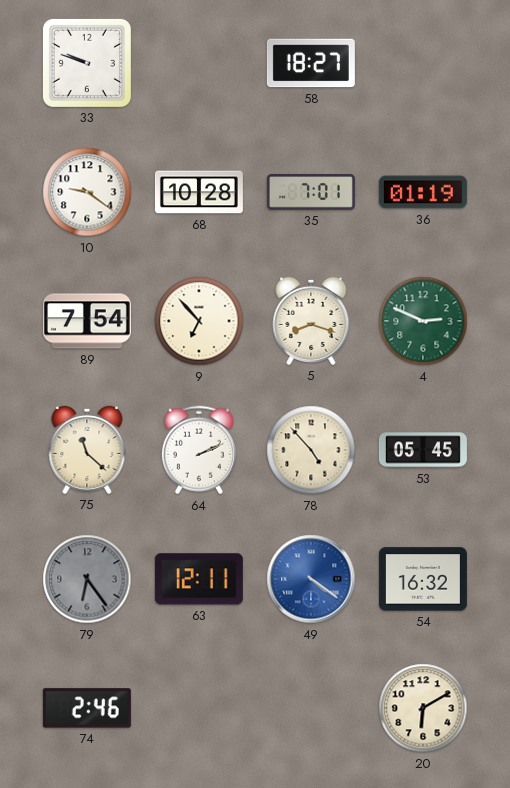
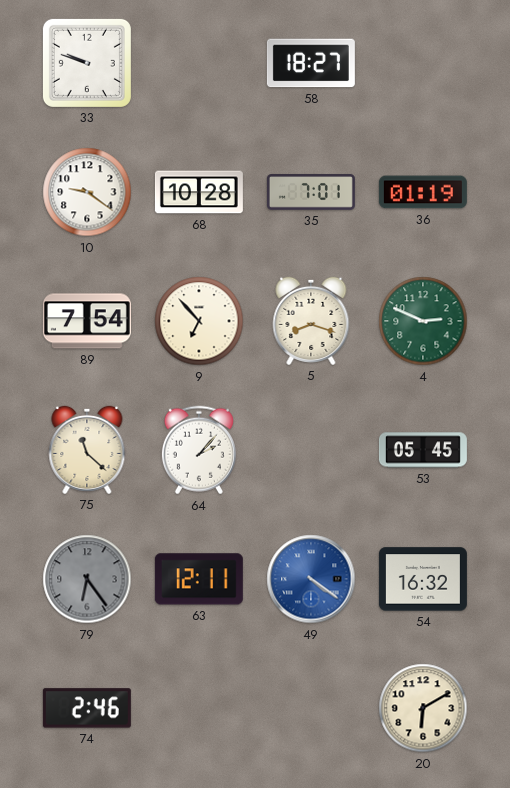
64: 2:11 -> 2:07 (199, 450)
78: 4:53 -> none (311, 450)
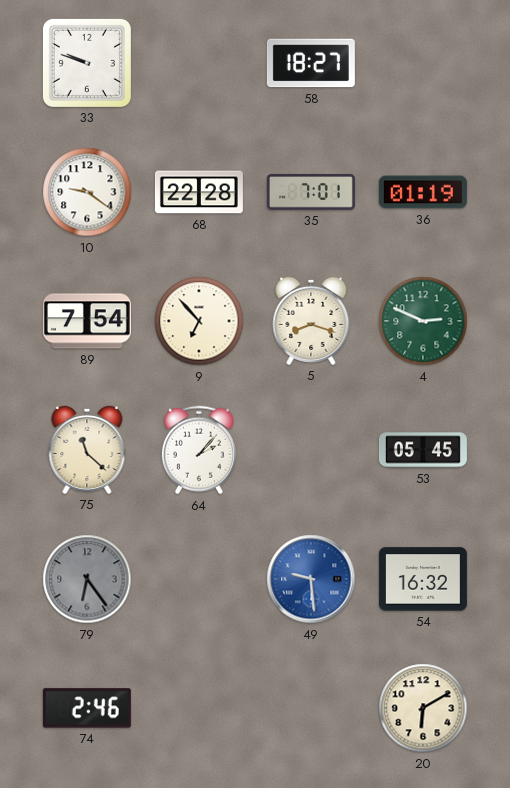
68: 10:28 -> 22:28 (199, 192)
63: 12:11 -> none (199, 579)
49: 4:21 -> 9:29 (311, 579)
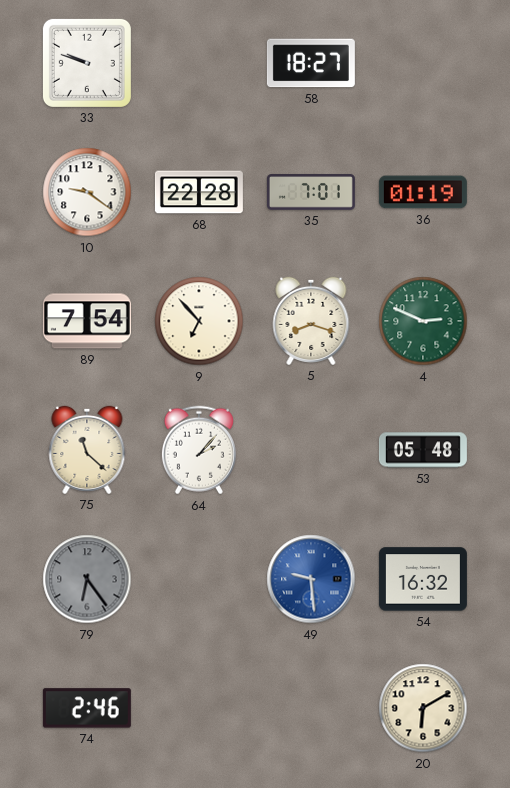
53: 05:45 -> 05:48 (423, 450)
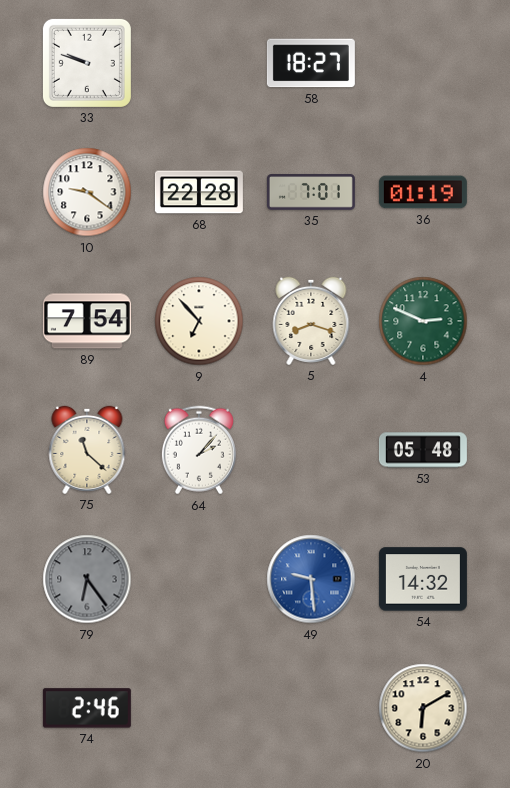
54: 16:32 -> 14:32 (423, 579)
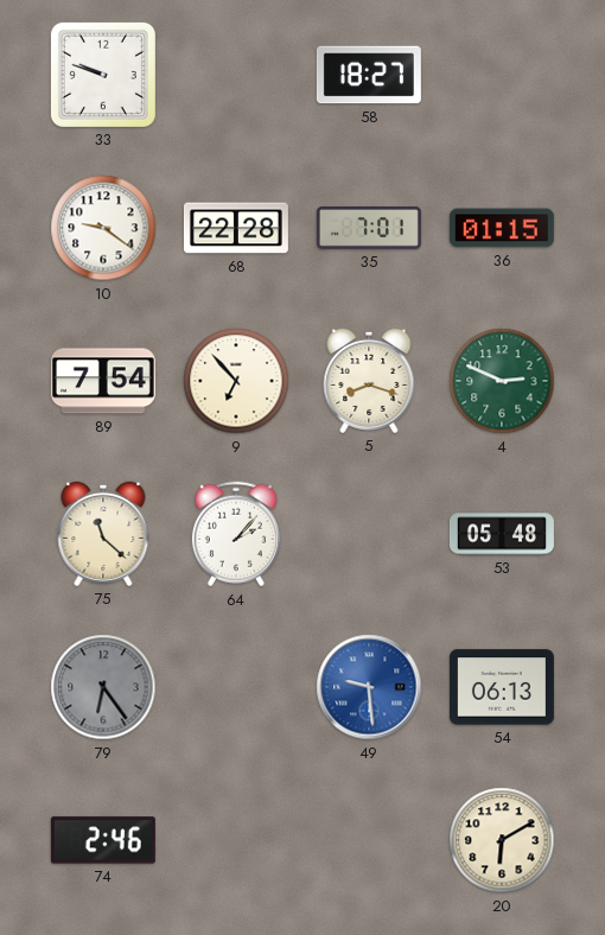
36: 01:19 -> 01:15 (502, 228)
54: 14:32 -> 06:13 (502, 687)
